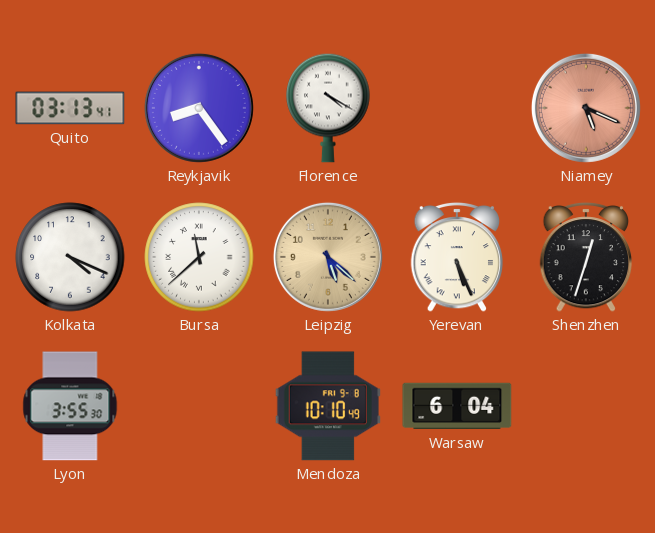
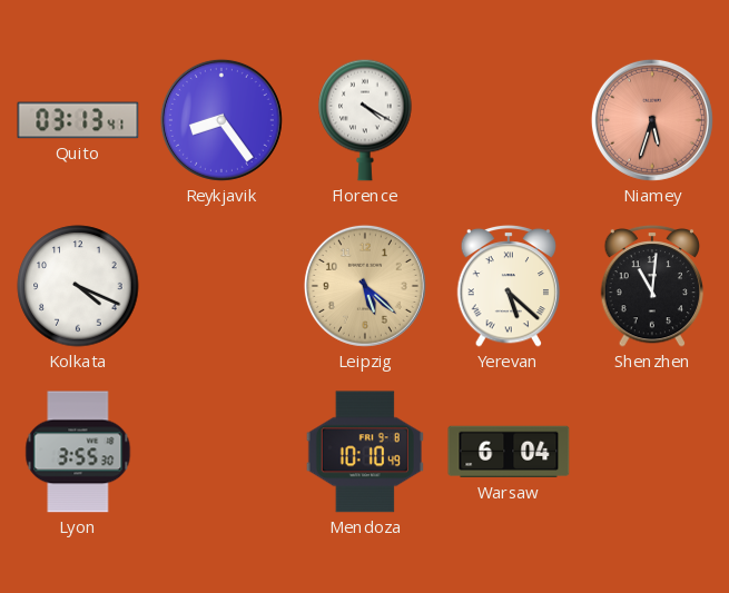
Niamey: 5:19 -> 5:33 (652, 120)
Bursa: 11:38 -> none (199, 257)
Yerevan: 5:26 -> 5:22 (509, 286)
Shenzhen: 12:33 -> 11:01 (652, 286)
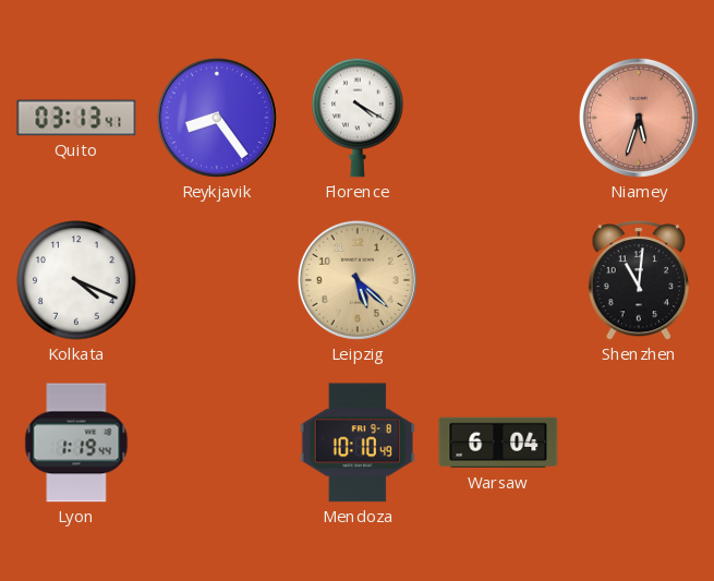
Yerevan: 5:22 -> none (509, 286)
Lyon: 3:55 -> 1:19 (76, 443)
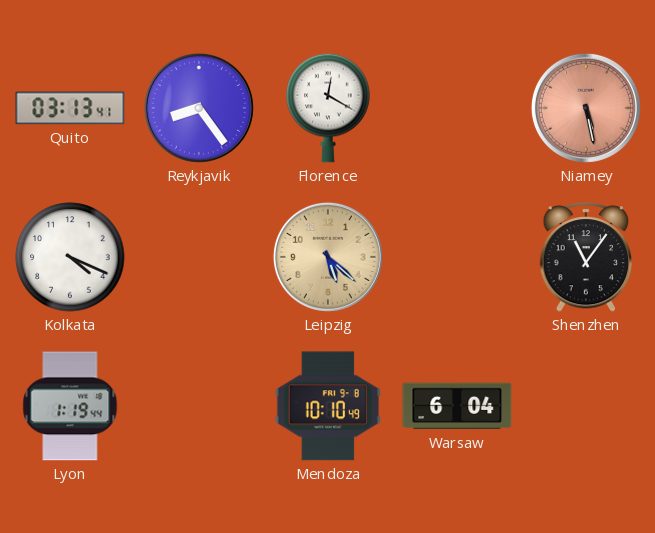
Florence: 4:20 -> 12:20 (328, 108)
Niamey: 5:33 -> 5:28 (586, 108)
Shenzhen: 11:01 -> 11:06 (586, 257)
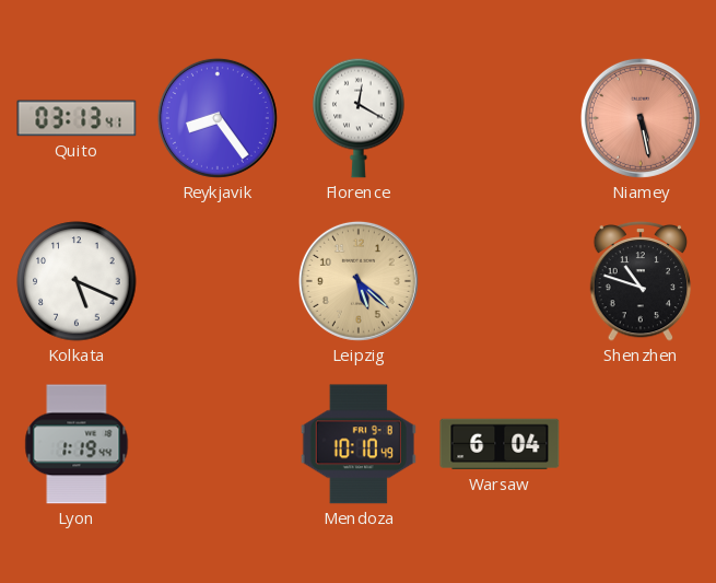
Kolkata: 4:19 -> 5:19 (77, 281)
Shenzhen: 11:06 -> 10:48 (641, 281)
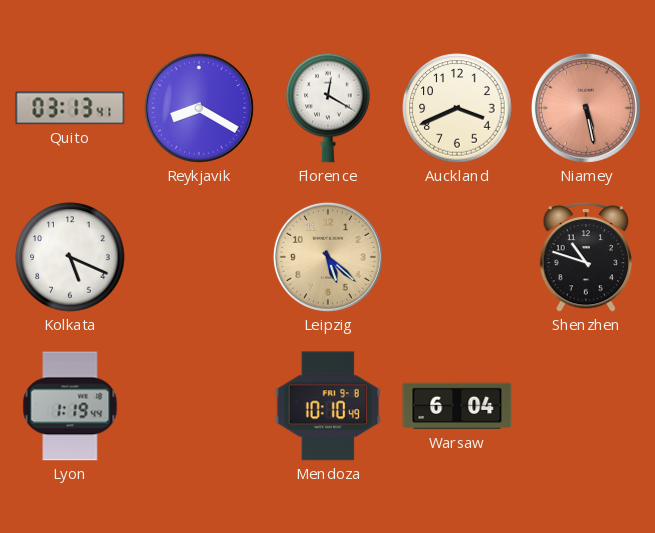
Reykjavik: 8:24 -> 8:20 (199, 108)
Auckland: none -> 3:41 (457, 108)
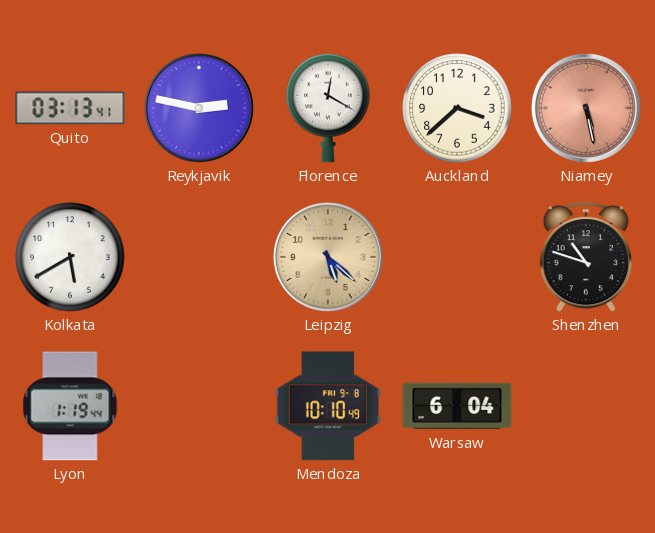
Reykjavik: 8:20 -> 2:47 (199, 108)
Auckland: 3:41 -> 3:38 (457, 108)
Kolkata: 5:19 -> 5:40 (70, 257)
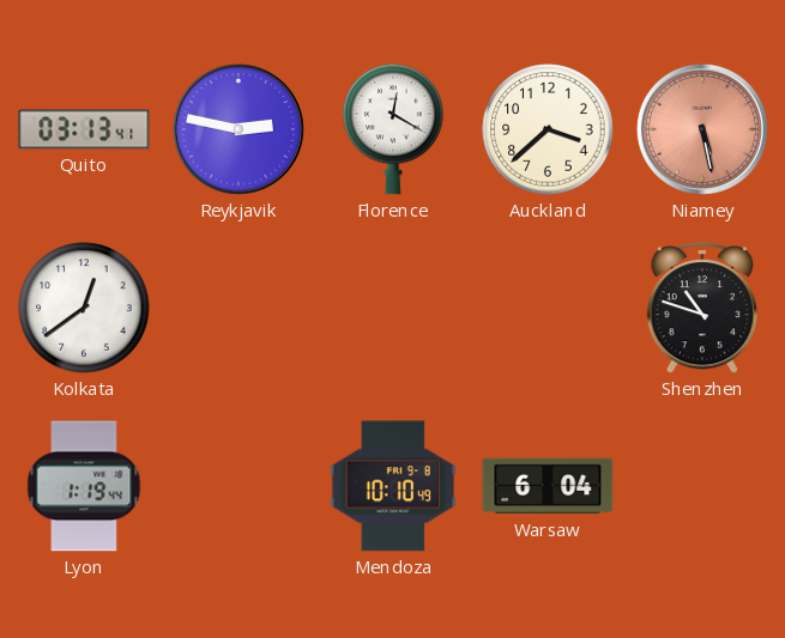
Kolkata: 5:40 -> 12:39 (84, 308)
Leipzig: 5:22 -> none (328, 257)
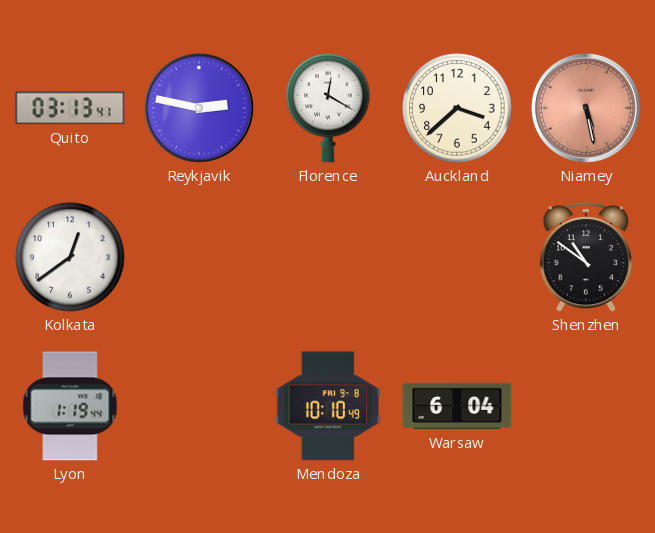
Shenzhen: 10:48 -> 10:51 (586, 257)
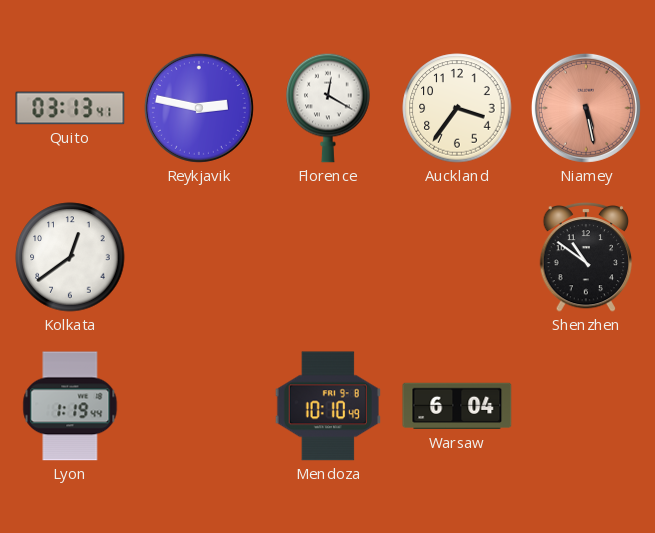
Auckland: 3:38 -> 3:36 (457, 108)
